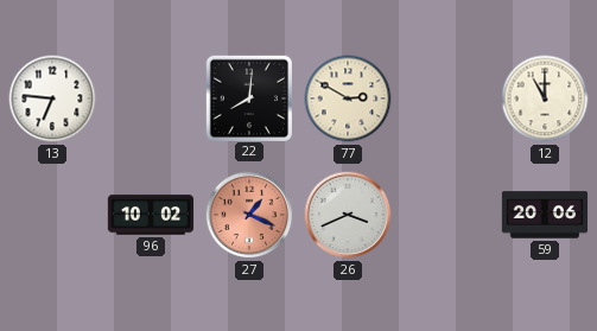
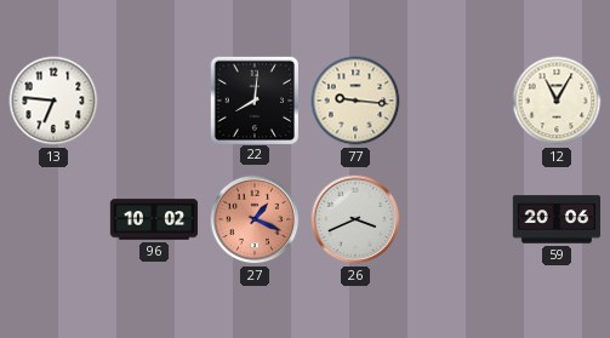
77: 2:50 -> 9:16 (355, 101)
12: 11:00 -> 11:05 (557, 101)
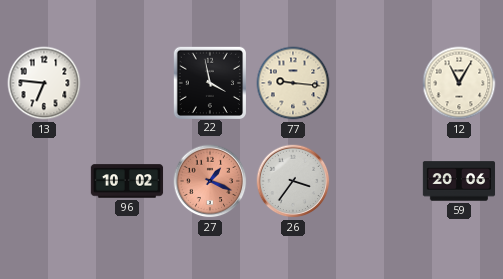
22: 8:01 -> 3:58 (209, 82)
26: 3:41 -> 3:36 (293, 181)
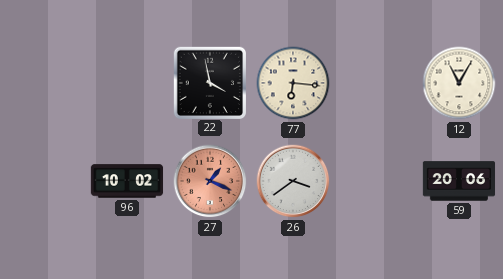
13: 6:46 -> none (44, 83)
77: 9:16 -> 6:16 (293, 83)
26: 3:36 -> 3:39 (293, 181)
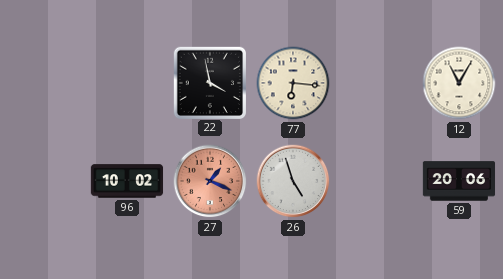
26: 3:39 -> 4:57 (293, 181)
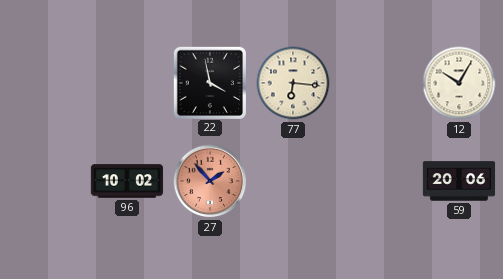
12: 11:05 -> 10:05 (459, 83)
27: 1:19 -> 1:53 (210, 181)
26: 4:57 -> none (293, 181)
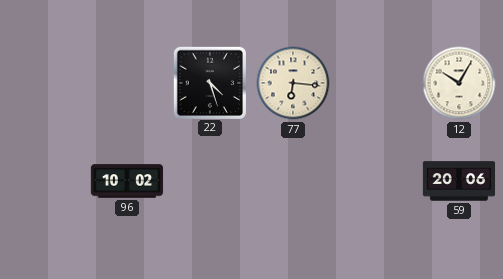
22: 3:58 -> 4:27 (209, 82)
27: 1:53 -> none (210, 181)
